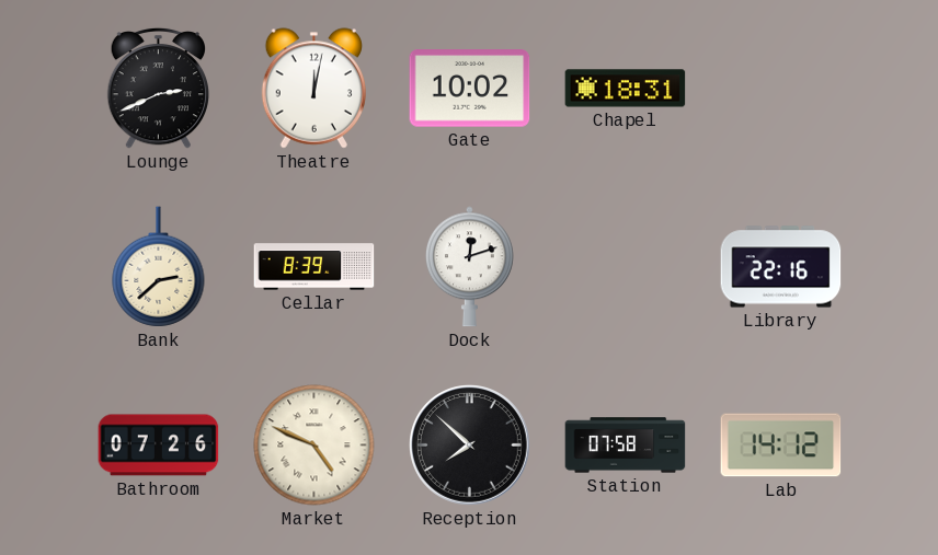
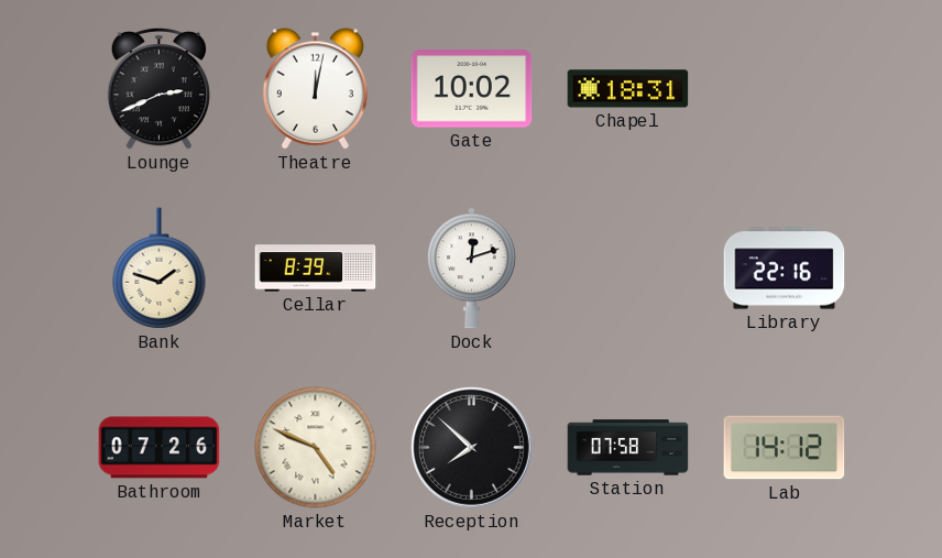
Bank: 2:38 -> 1:48 (160, 269)
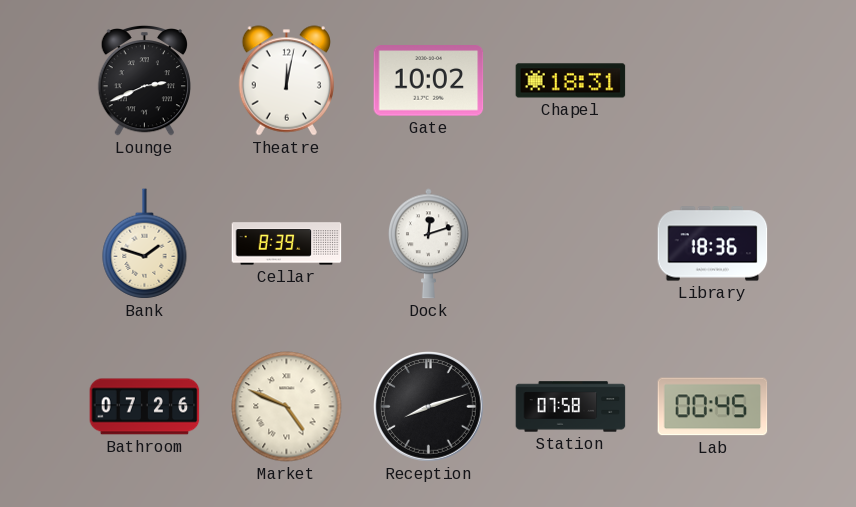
Library: 22:16 -> 18:36 (713, 244)
Reception: 7:52 -> 8:12 (429, 407)
Lab: 14:12 -> 00:45 (713, 407)
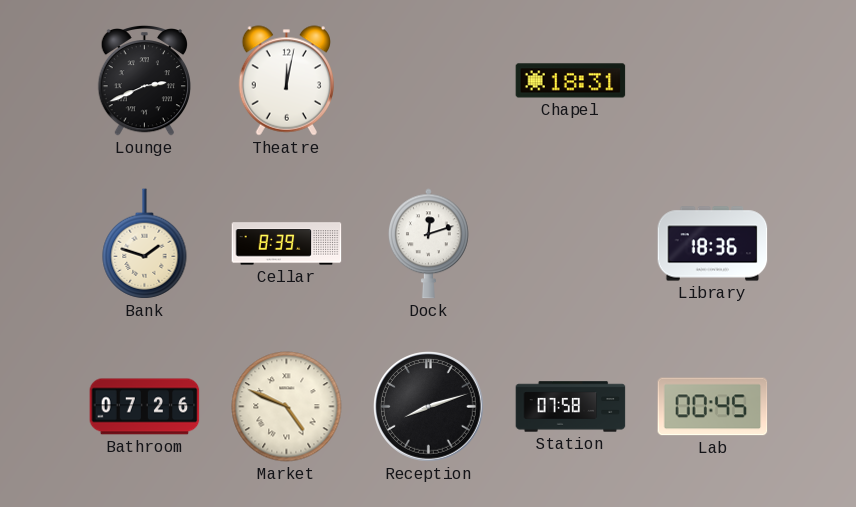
Gate: 10:02 -> none (429, 81)
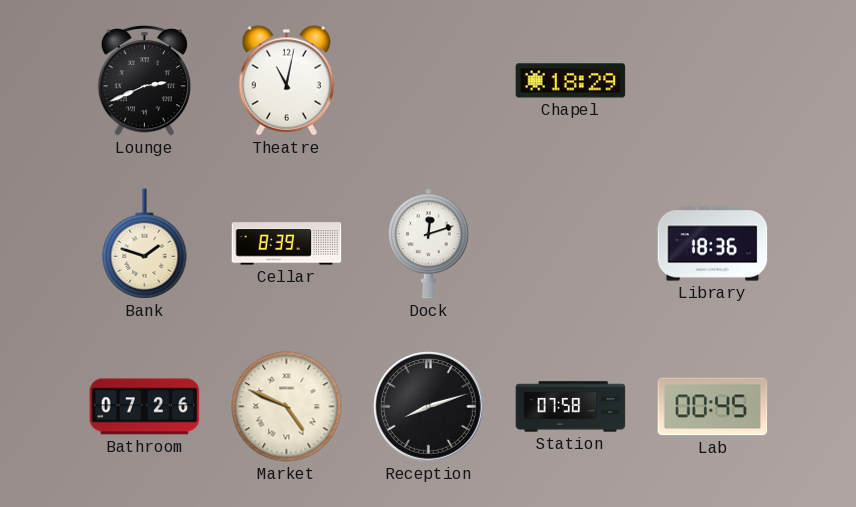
Theatre: 12:02 -> 11:02 (286, 81)
Chapel: 18:31 -> 18:29 (571, 81)
